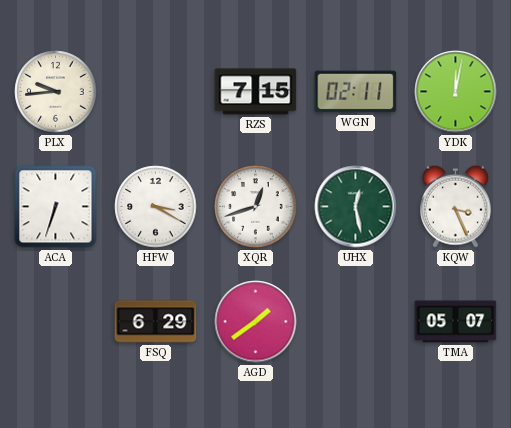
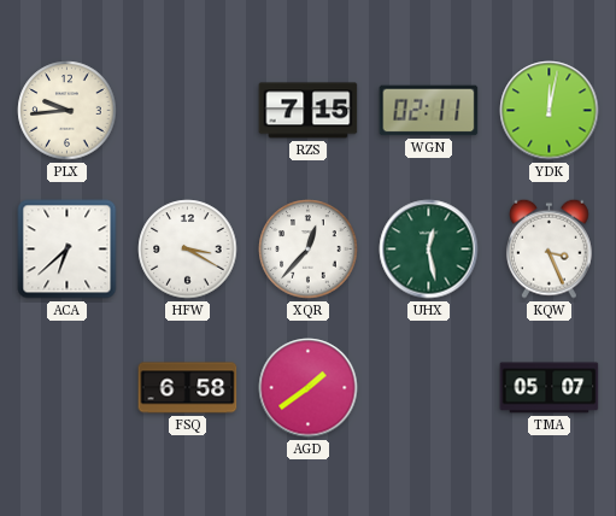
ACA: 6:33 -> 6:38 (68, 250)
XQR: 12:42 -> 12:37 (309, 250)
FSQ: 6:29 -> 6:58 (188, 388)
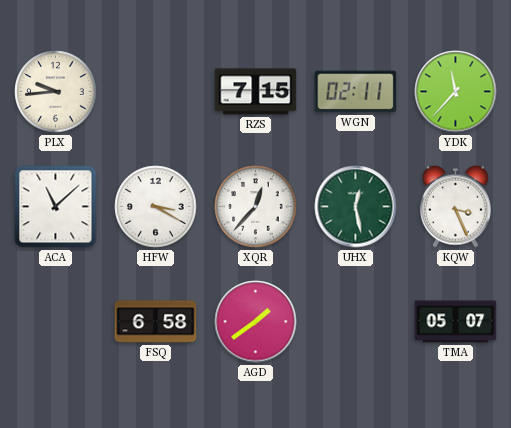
YDK: 12:02 -> 11:37 (456, 92)
ACA: 6:38 -> 11:08 (56, 207)
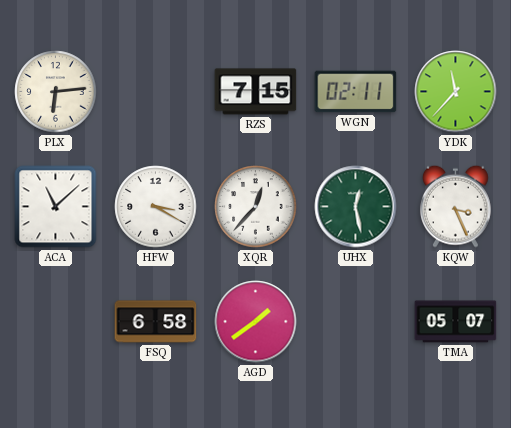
PLX: 9:44 -> 6:14 (56, 92)
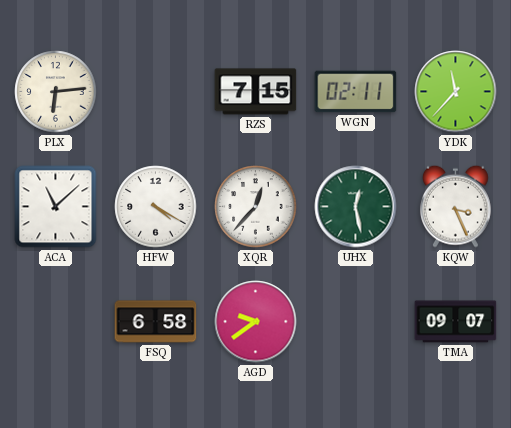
HFW: 3:20 -> 4:20 (156, 207)
AGD: 1:39 -> 9:39 (256, 322)
TMA: 05:07 -> 09:07 (456, 322)
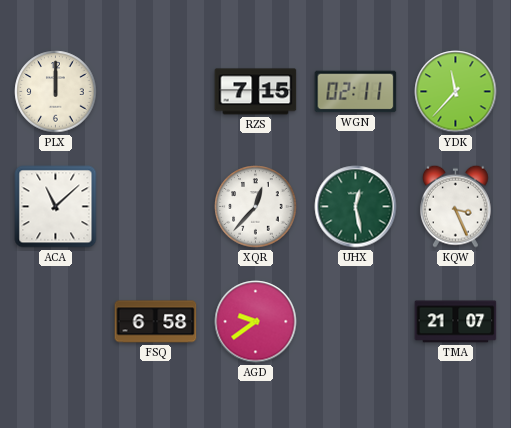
PLX: 6:14 -> 12:00 (56, 92)
HFW: 4:20 -> none (156, 207)
TMA: 09:07 -> 21:07 (456, 322)
